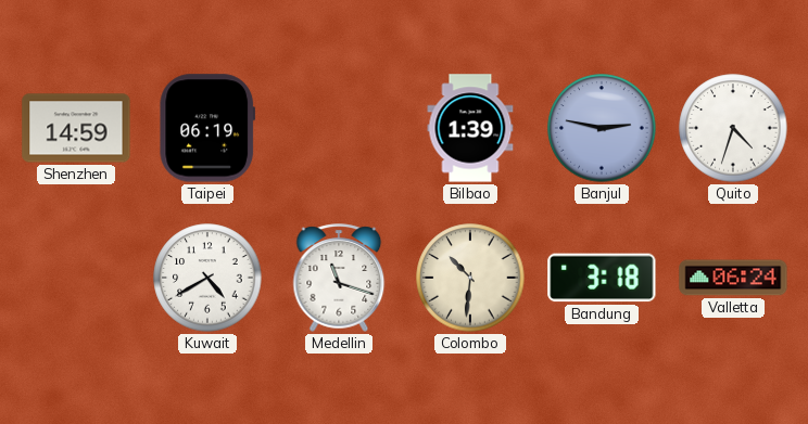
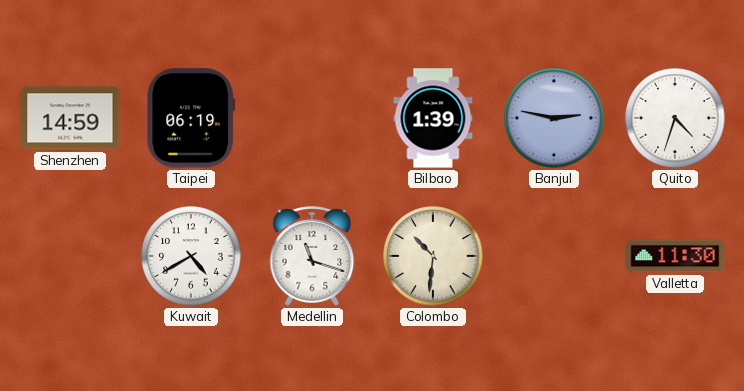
Bandung: 3:18 -> none (602, 278)
Valletta: 06:24 -> 11:30 (675, 256)
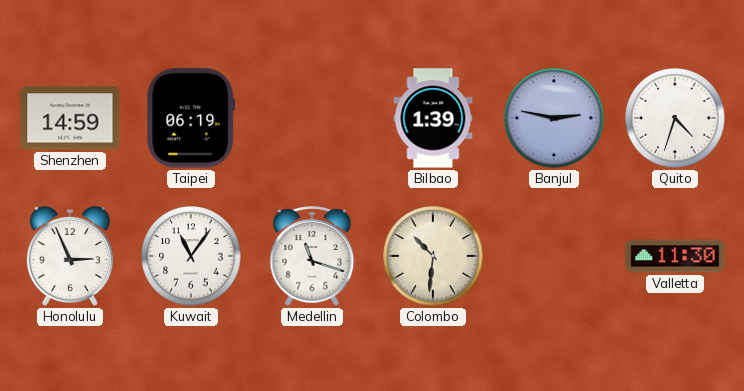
Honolulu: none -> 2:56 (70, 256)
Kuwait: 4:40 -> 11:06 (191, 256)
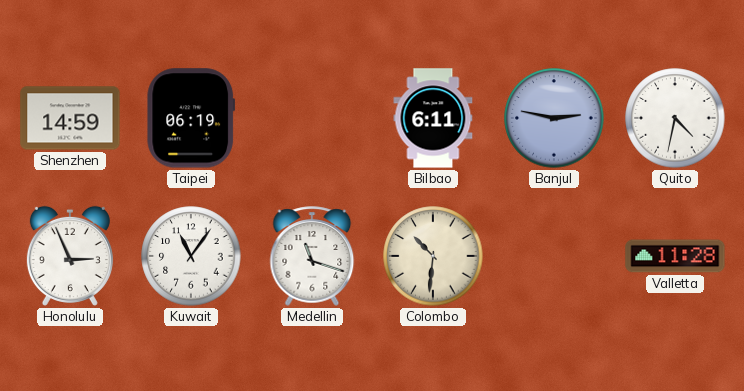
Bilbao: 1:39 -> 6:11 (433, 118)
Quito: 4:33 -> 4:32 (675, 118)
Valletta: 11:30 -> 11:28 (675, 256)
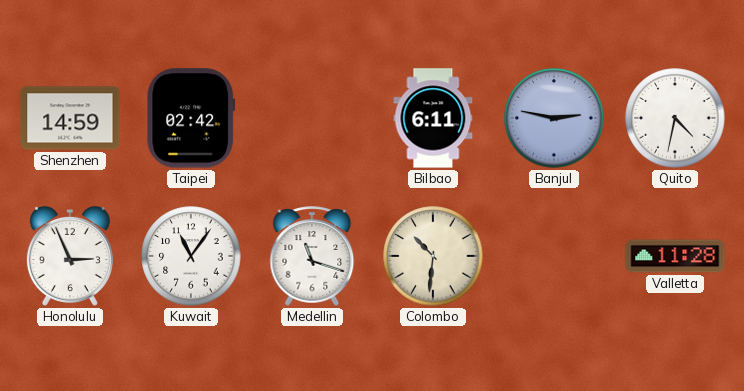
Taipei: 06:19 -> 02:42 (191, 118)
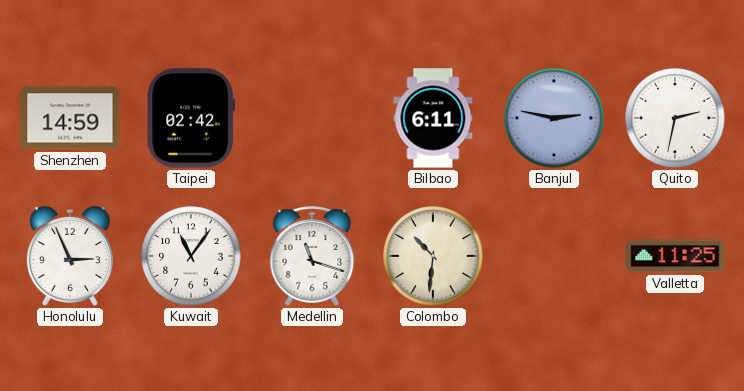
Quito: 4:32 -> 2:32 (675, 118)
Valletta: 11:28 -> 11:25 (675, 256)
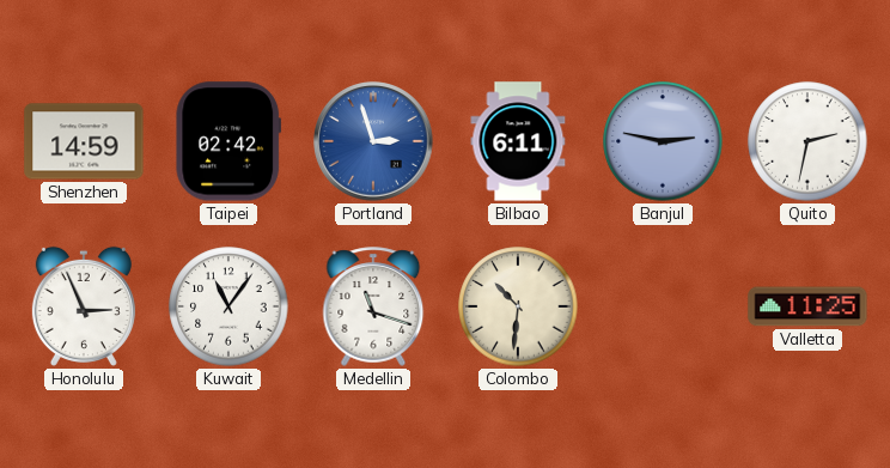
Portland: none -> 2:57 (374, 142)
